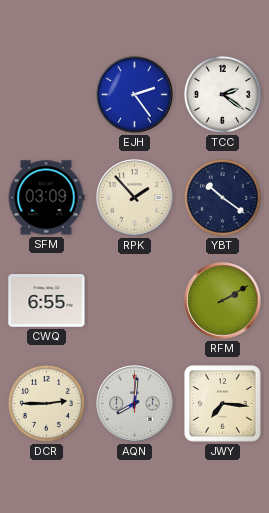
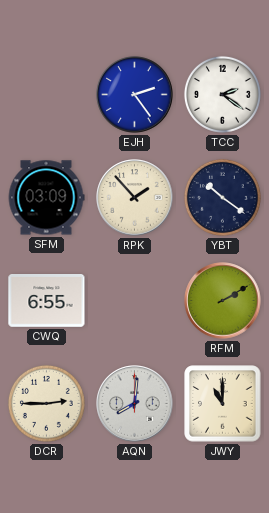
JWY: 7:16 -> 11:00 (223, 404)
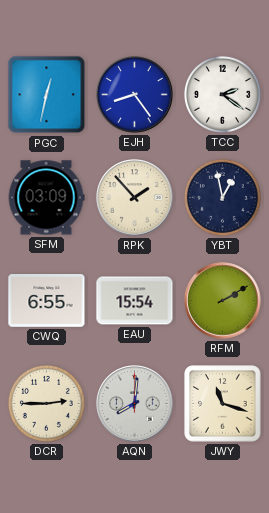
PGC: none -> 12:32 (47, 95)
EJH: 2:24 -> 8:24 (135, 95)
YBT: 10:21 -> 12:58 (222, 197)
EAU: none -> 15:54 (135, 301)
JWY: 11:00 -> 11:18 (223, 404)
